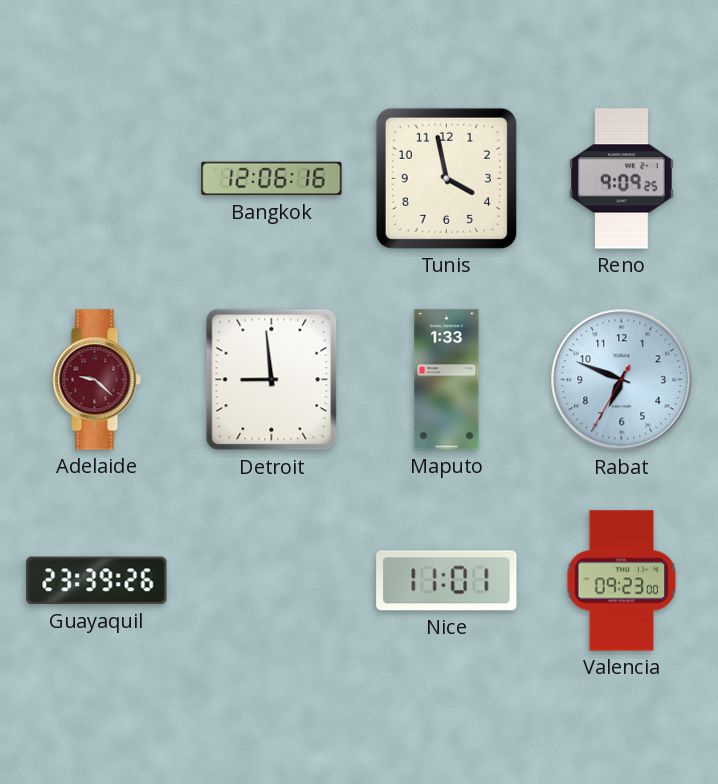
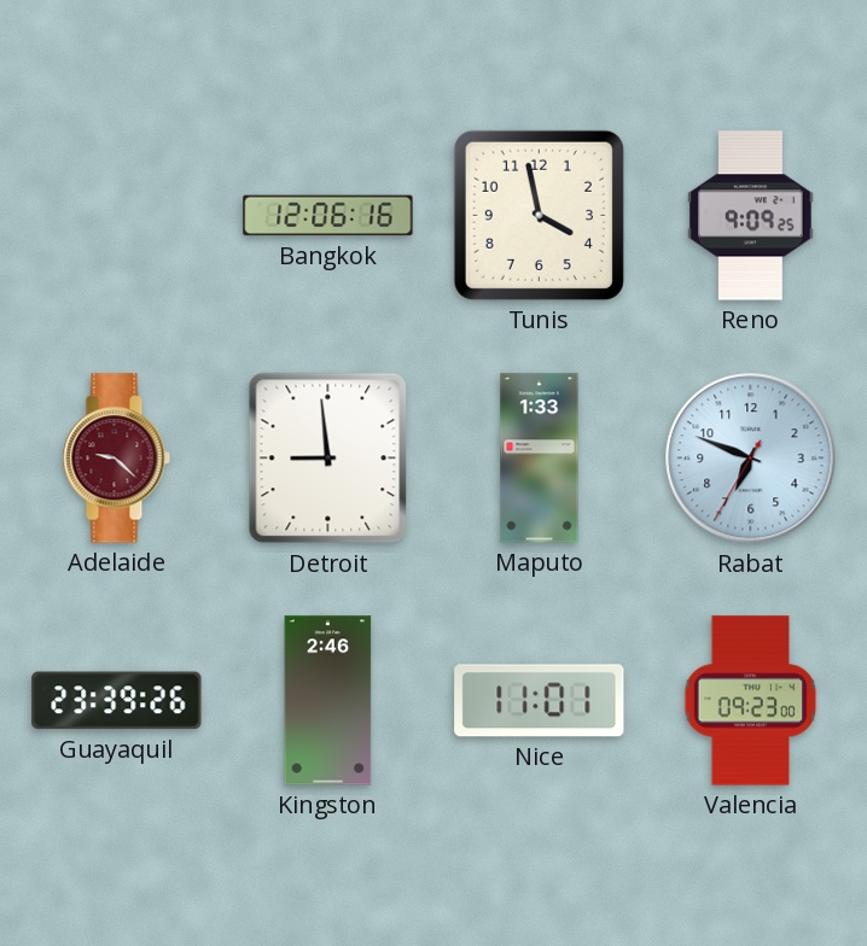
Kingston: none -> 2:46 (328, 701)
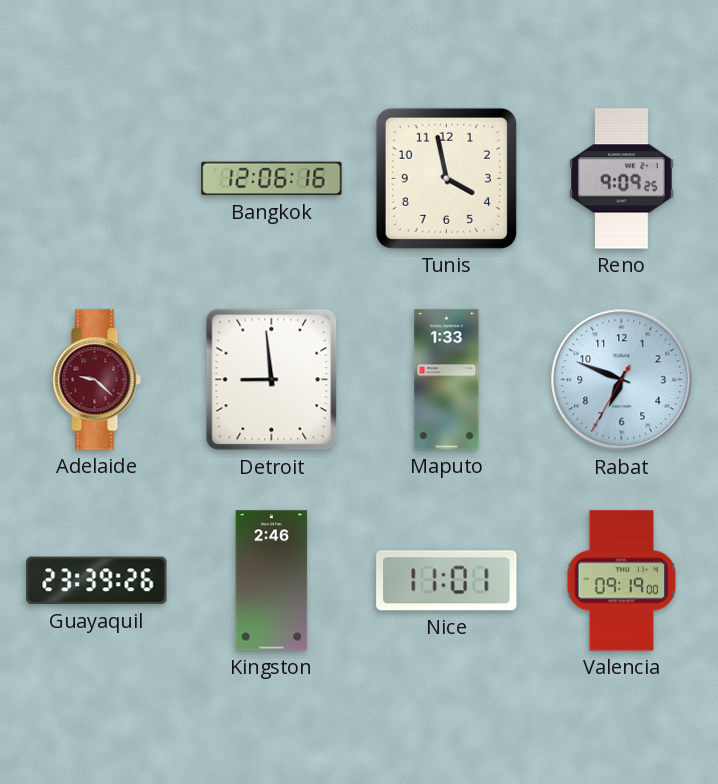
Valencia: 09:23 -> 09:19 (622, 581)
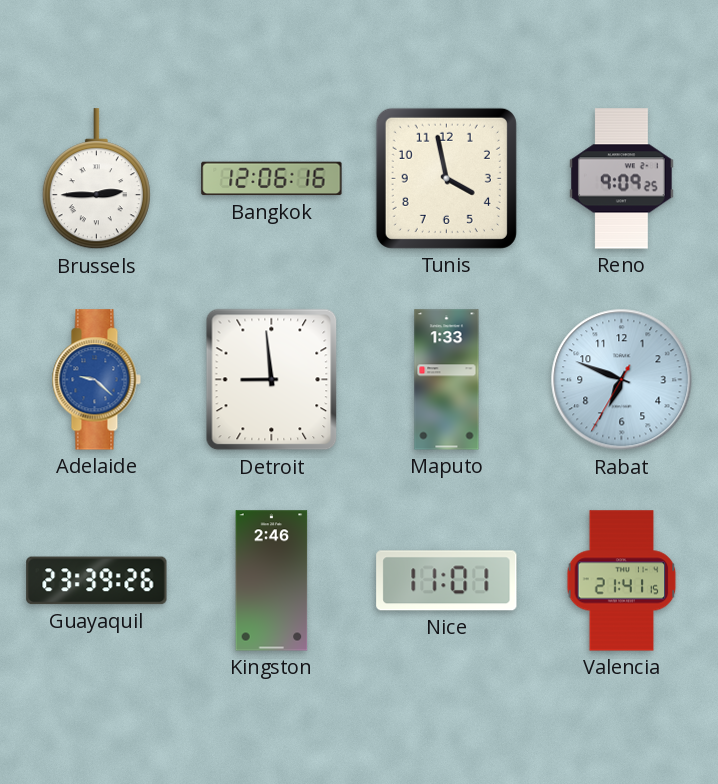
Brussels: none -> 2:45 (96, 179)
Adelaide dial: burgundy -> blue (96, 380)
Valencia: 09:19 -> 21:41 (622, 581)
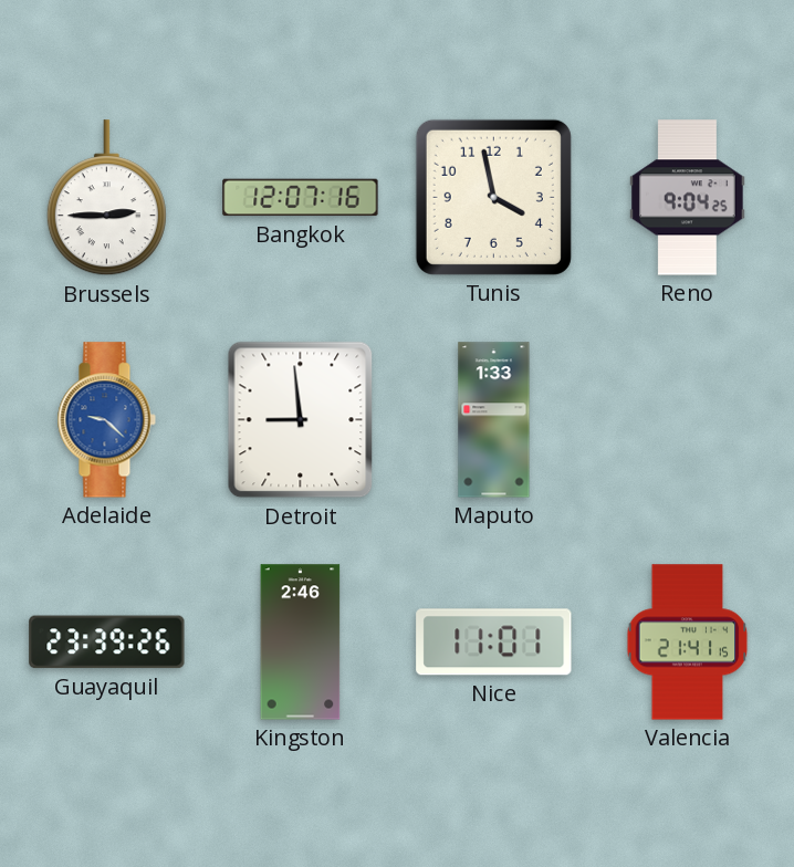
Bangkok: 12:06 -> 12:07 (301, 198)
Reno: 9:09 -> 9:04 (687, 198)
Rabat: 6:48 -> none (622, 380)
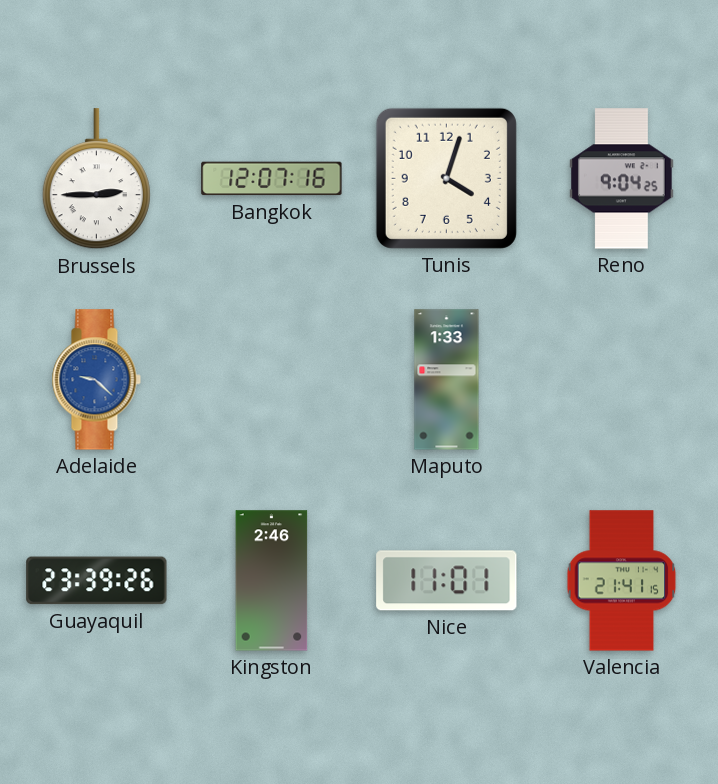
Tunis: 3:58 -> 4:03 (446, 178)
Detroit: 8:59 -> none (301, 420)
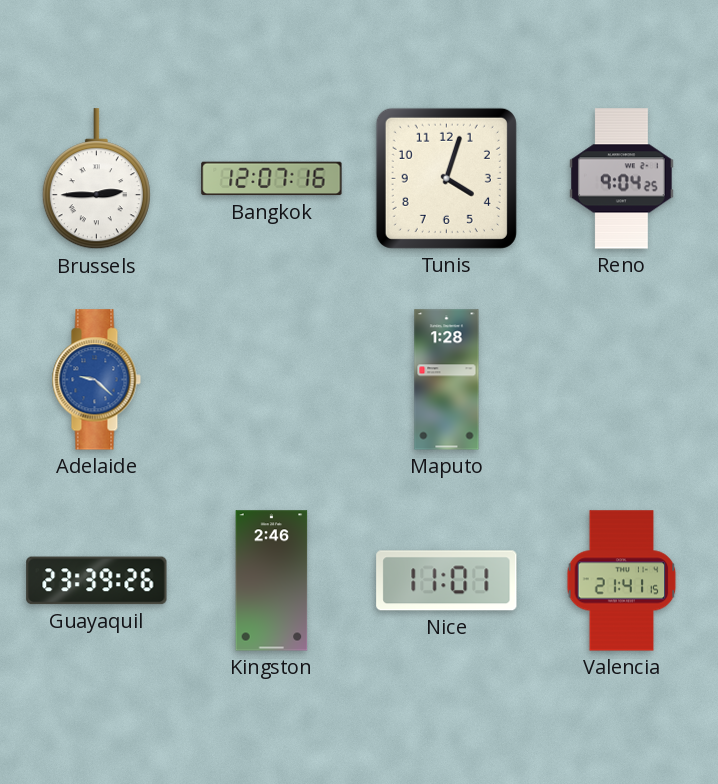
Maputo: 1:33 -> 1:28 (447, 380)
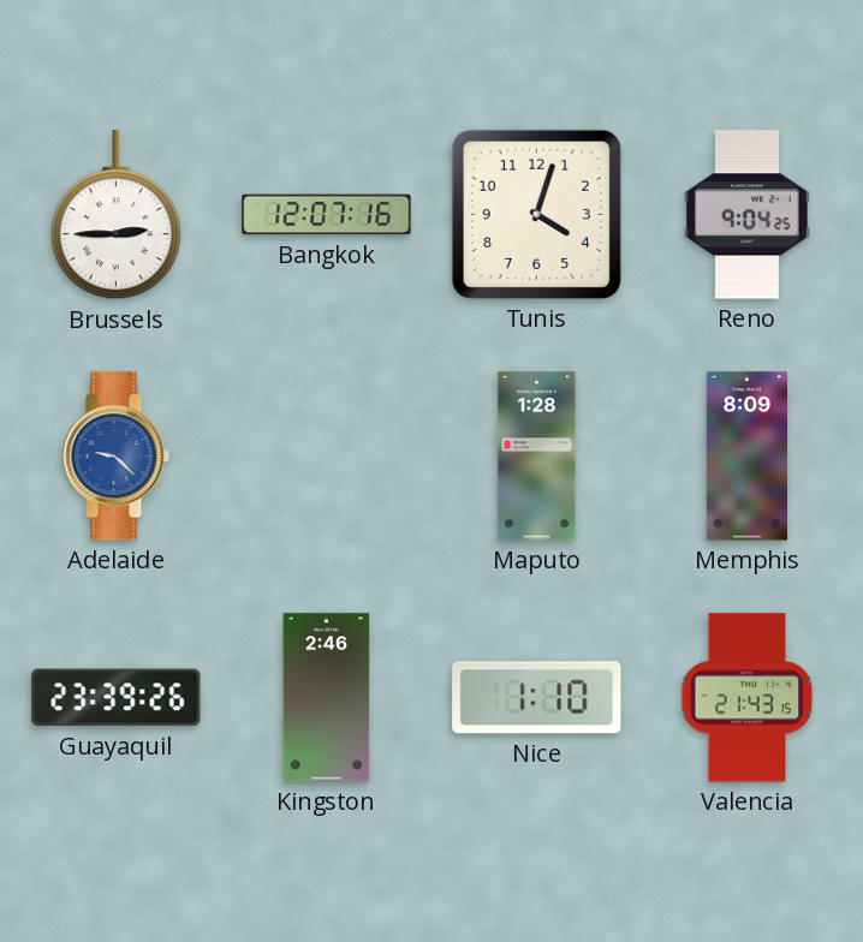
Memphis: none -> 8:09 (746, 457)
Nice: 11:01 -> 1:10 (537, 698)
Valencia: 21:41 -> 21:43 (748, 698)
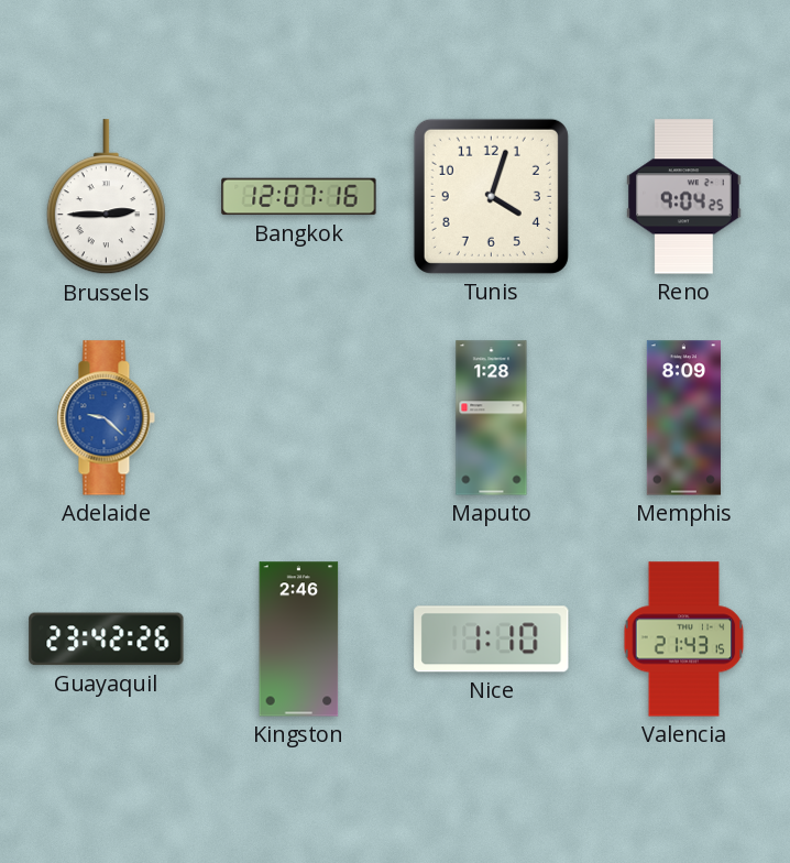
Guayaquil: 23:39 -> 23:42 (107, 640)
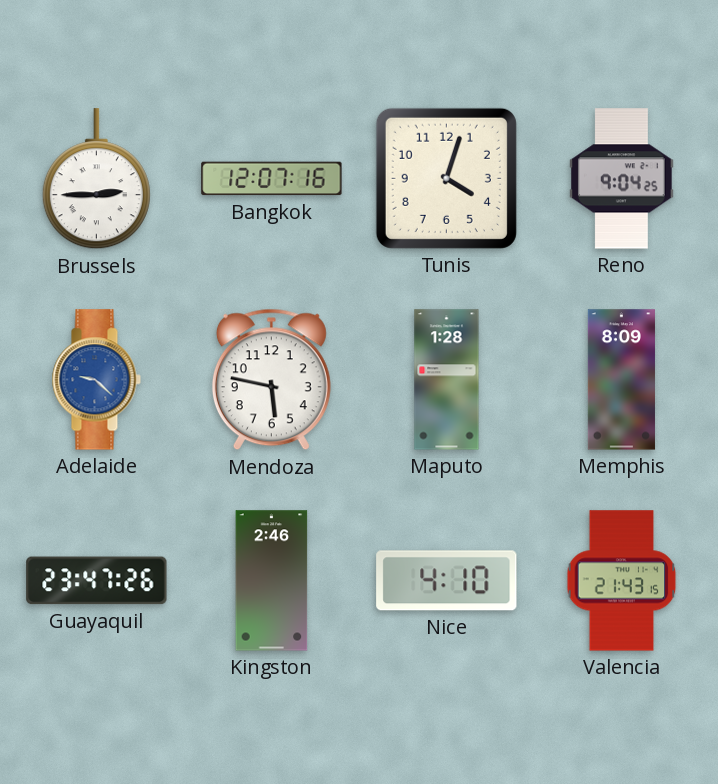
Mendoza: none -> 5:47 (271, 380)
Guayaquil: 23:42 -> 23:47 (97, 581)
Nice: 1:10 -> 4:10 (447, 581)
